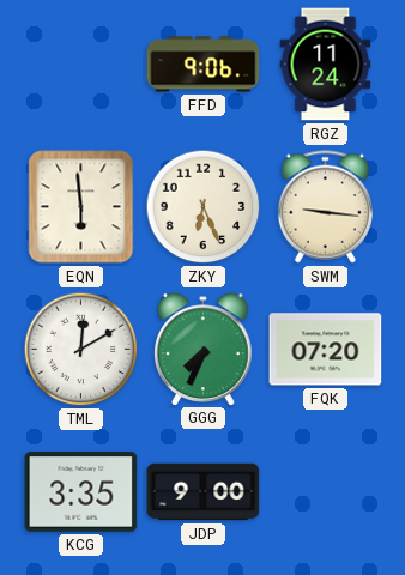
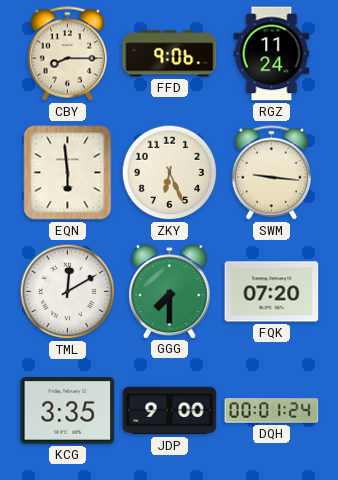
CBY: none -> 8:15 (67, 54)
GGG: 7:34 -> 7:30 (170, 291)
DQH: none -> 00:01 (272, 411)
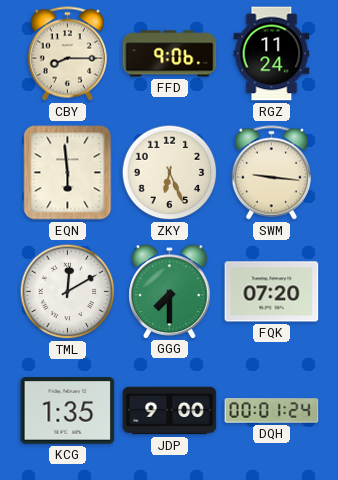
KCG: 3:35 -> 1:35 (68, 411)
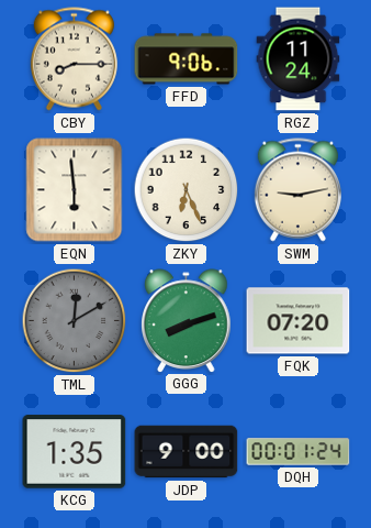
SWM: 9:16 -> 9:13 (297, 190)
TML dial: white -> grey (75, 321)
GGG: 7:30 -> 8:12 (187, 320)
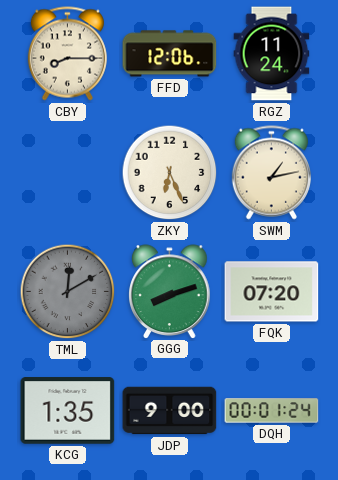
FFD: 9:06 -> 12:06 (170, 54)
EQN: 5:59 -> none (75, 190)
SWM: 9:13 -> 1:13 (271, 173)
